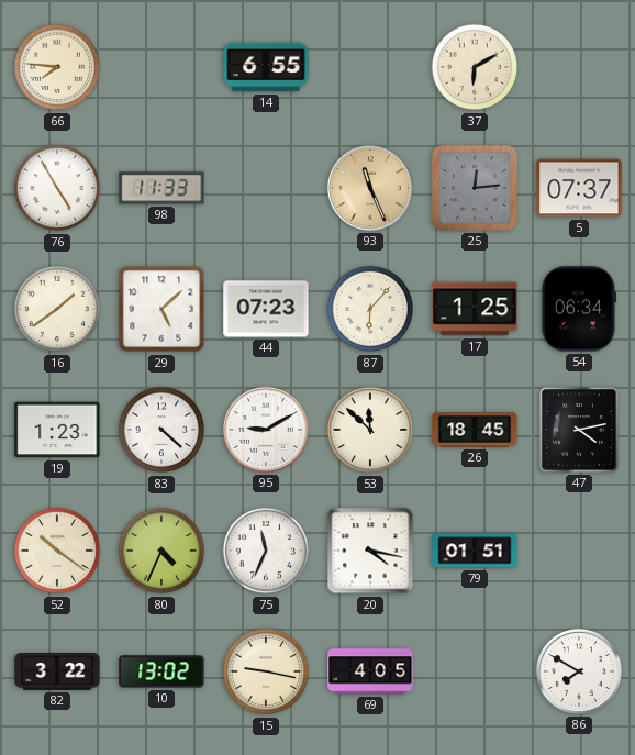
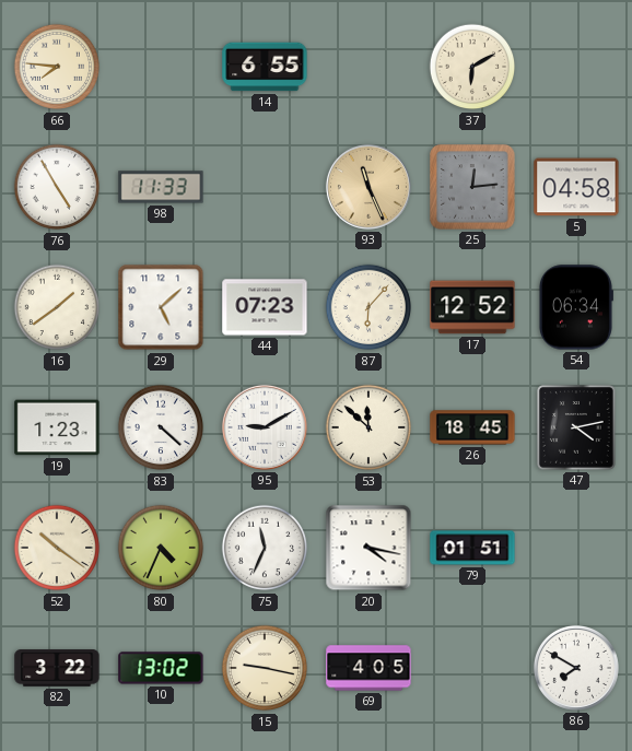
5: 07:37 -> 04:58 (576, 187)
17: 1:25 -> 12:52 (472, 307)
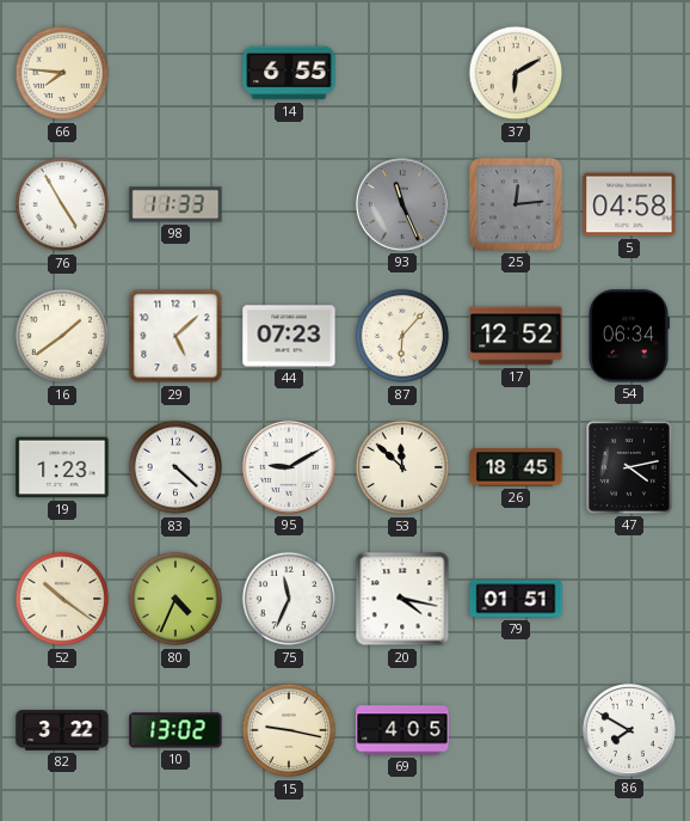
93 dial: champagne -> grey (402, 204)
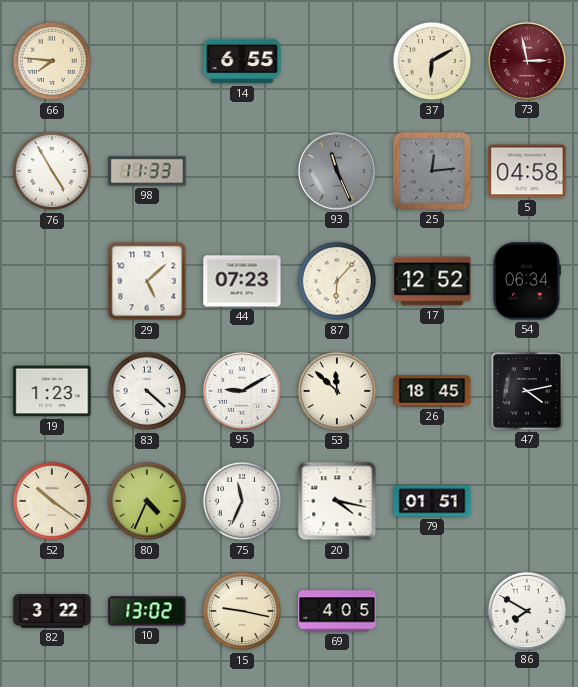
73: none -> 2:58 (527, 61)
16: 1:39 -> none (62, 336)
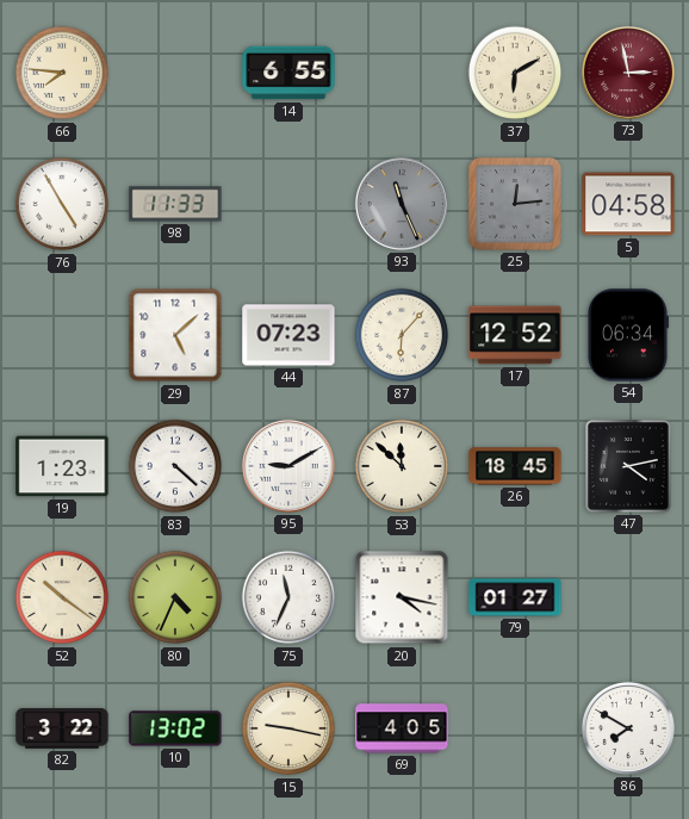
79: 01:51 -> 01:27 (515, 597)
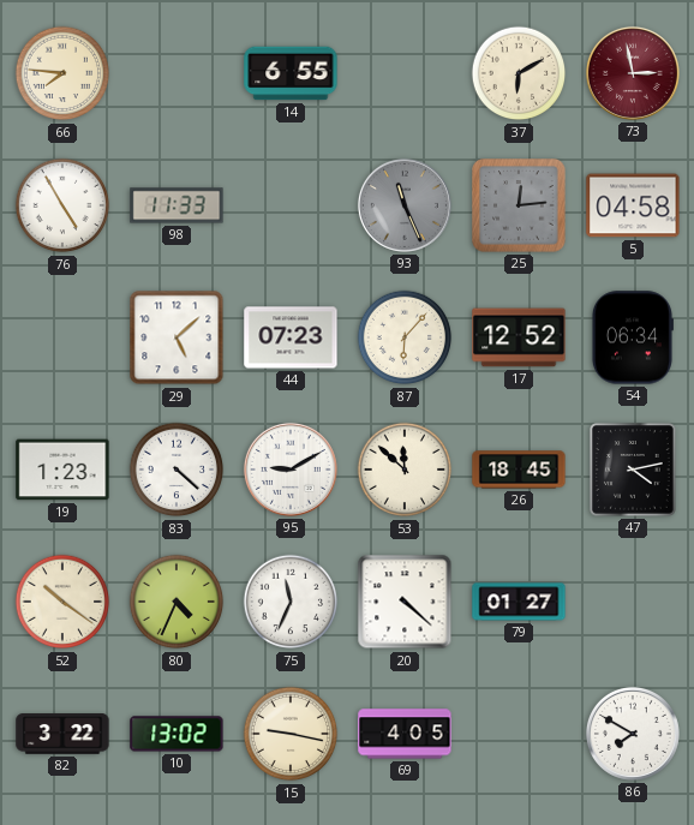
20: 4:17 -> 4:22 (405, 602)
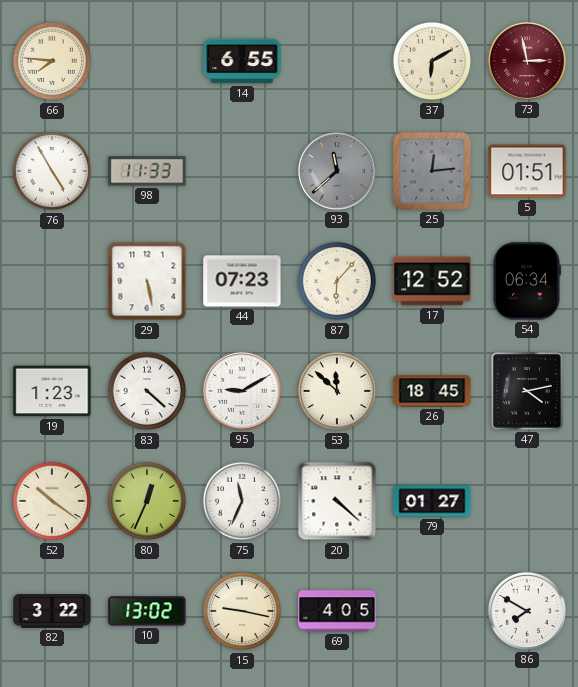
93: 11:26 -> 11:38 (337, 171)
5: 04:58 -> 01:51 (527, 171)
29: 5:08 -> 5:28 (147, 281)
80: 4:34 -> 12:34 (147, 501)
